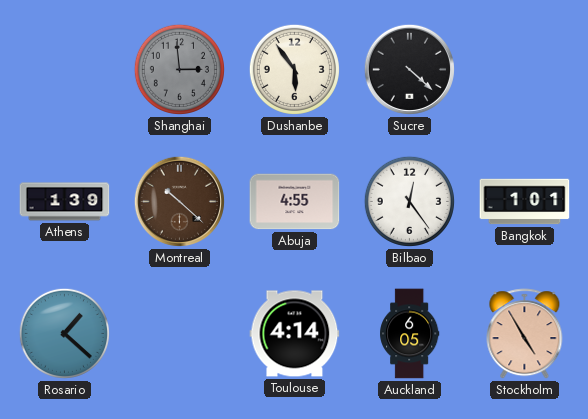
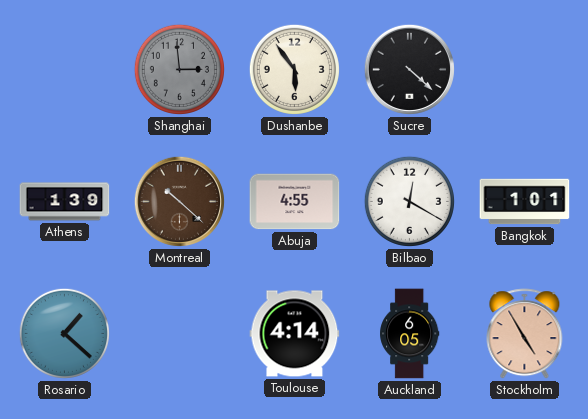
Bilbao: 12:24 -> 12:20 (409, 201)
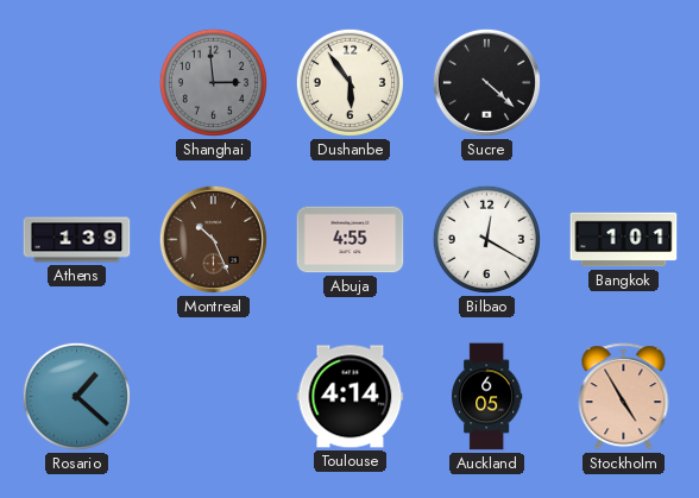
Montreal: 10:22 -> 10:26 (213, 239)
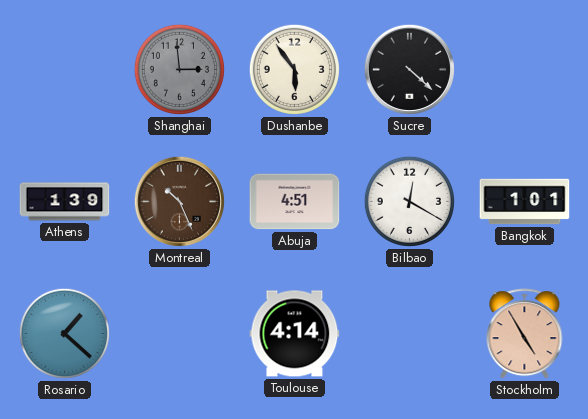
Abuja: 4:55 -> 4:51 (295, 202)
Auckland: 6:05 -> none (487, 397)
